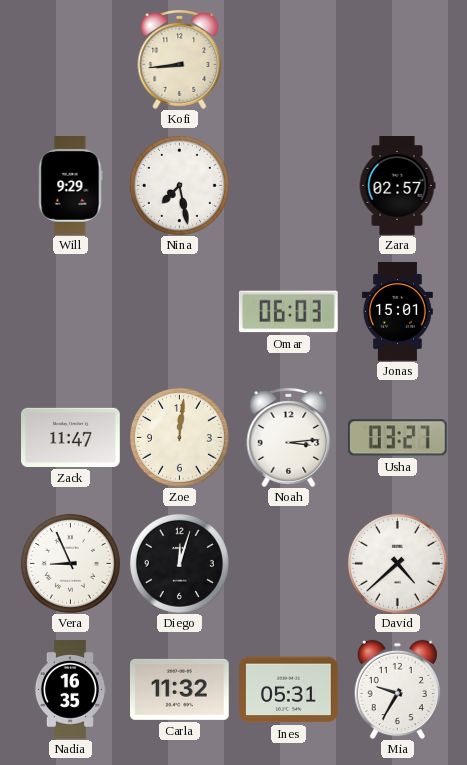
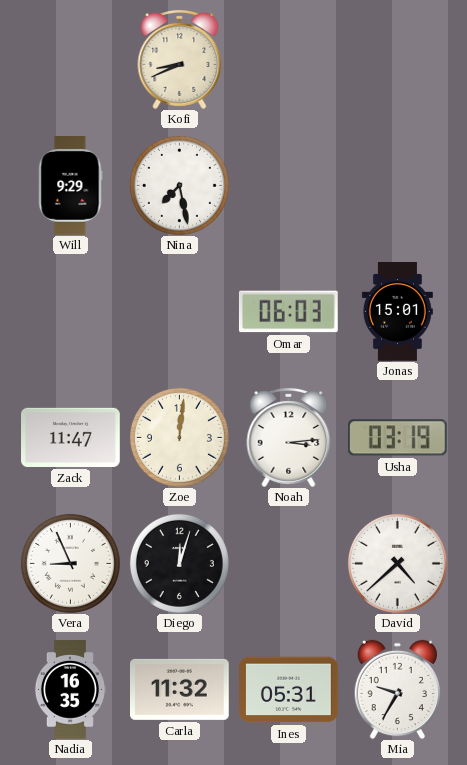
Kofi: 8:44 -> 8:41 (180, 60)
Zara: 02:57 -> none (397, 186)
Usha: 03:27 -> 03:19 (397, 438)
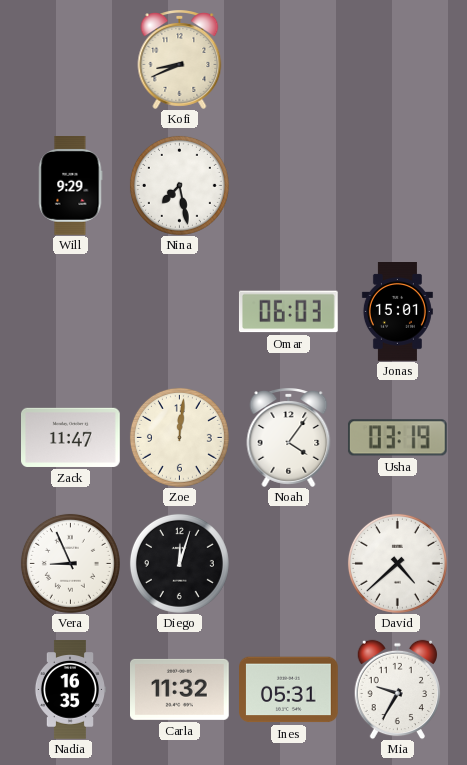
Noah: 3:14 -> 4:06 (289, 438)
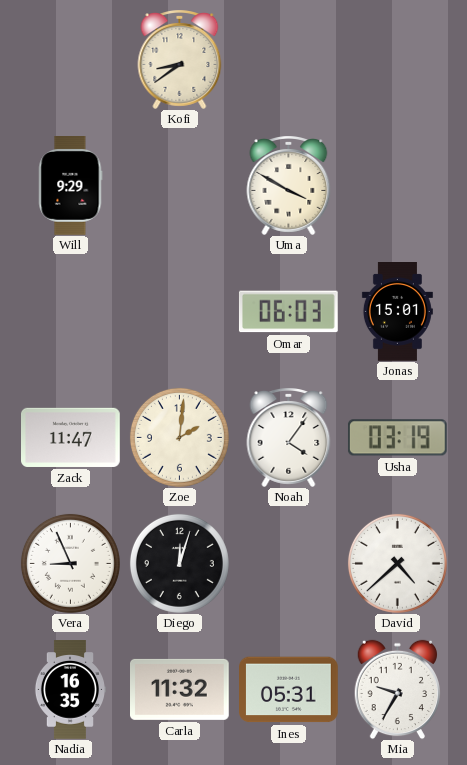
Kofi: 8:41 -> 8:39 (180, 60)
Nina: 7:28 -> none (179, 185)
Uma: none -> 3:50 (289, 186)
Zoe: 12:01 -> 2:01 (179, 437)
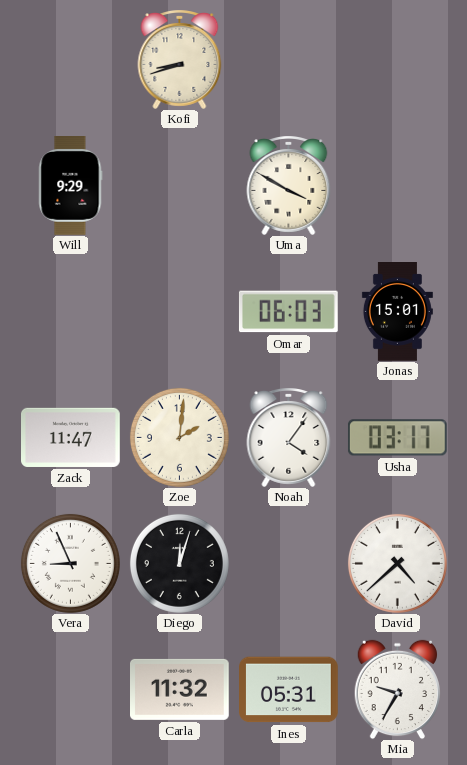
Kofi: 8:39 -> 8:42 (180, 60)
Usha: 03:19 -> 03:17 (397, 438)
Nadia: 16:35 -> none (69, 690)
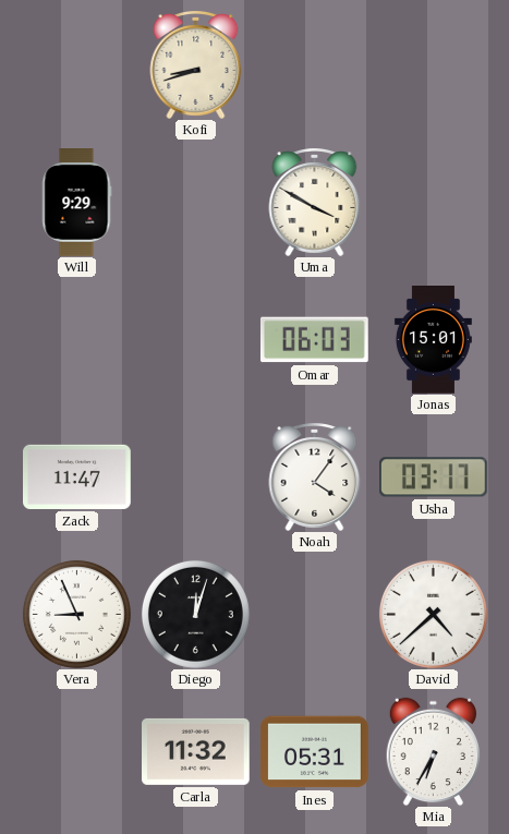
Zoe: 2:01 -> none (179, 437)
Mia: 9:35 -> 6:35 (433, 751)
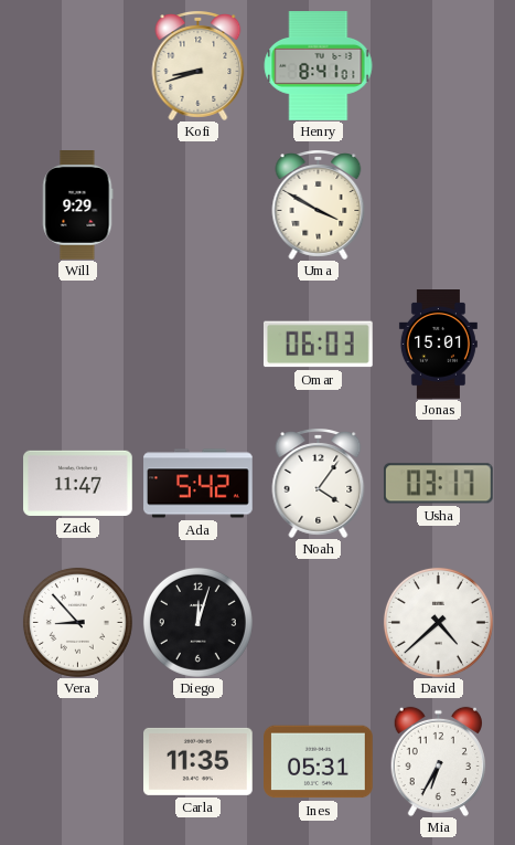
Henry: none -> 8:41 (318, 66)
Ada: none -> 5:42 (199, 484)
Vera: 8:56 -> 8:53 (77, 622)
Carla: 11:32 -> 11:35 (199, 761)
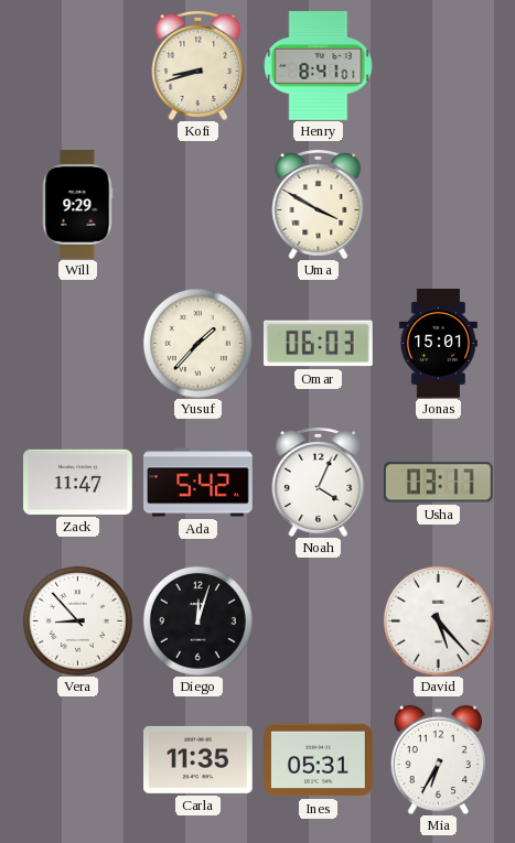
Yusuf: none -> 1:37 (197, 343)
Noah: 4:06 -> 4:04 (319, 483)
David: 4:38 -> 5:23 (438, 620)
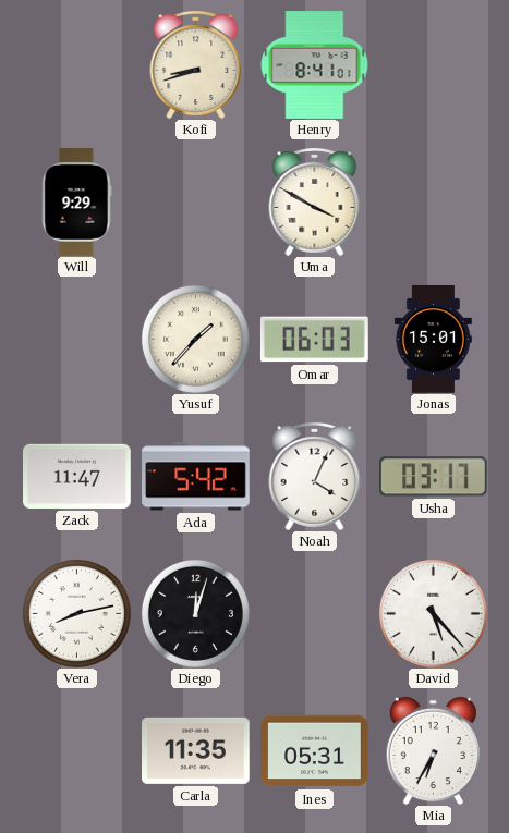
Vera: 8:53 -> 8:13 (76, 613)
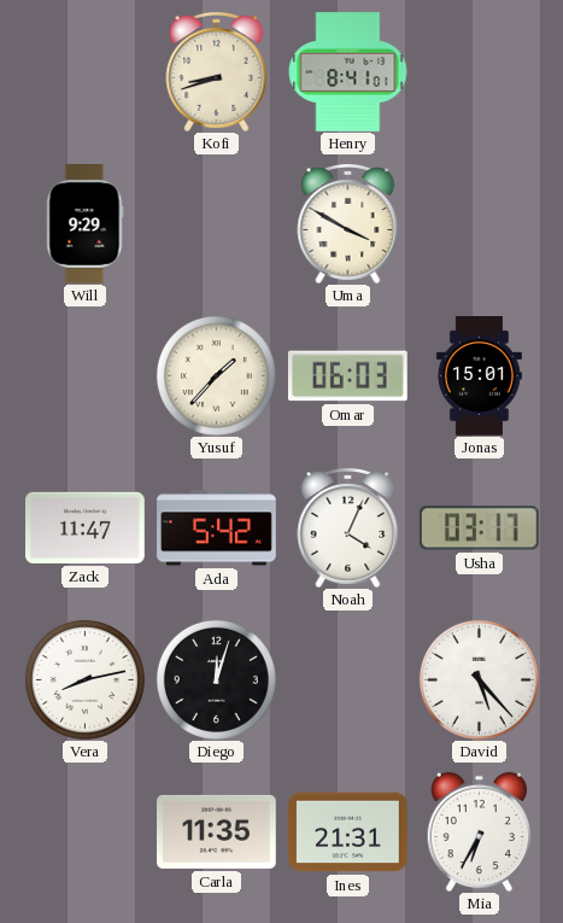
Ines: 05:31 -> 21:31 (348, 833)
